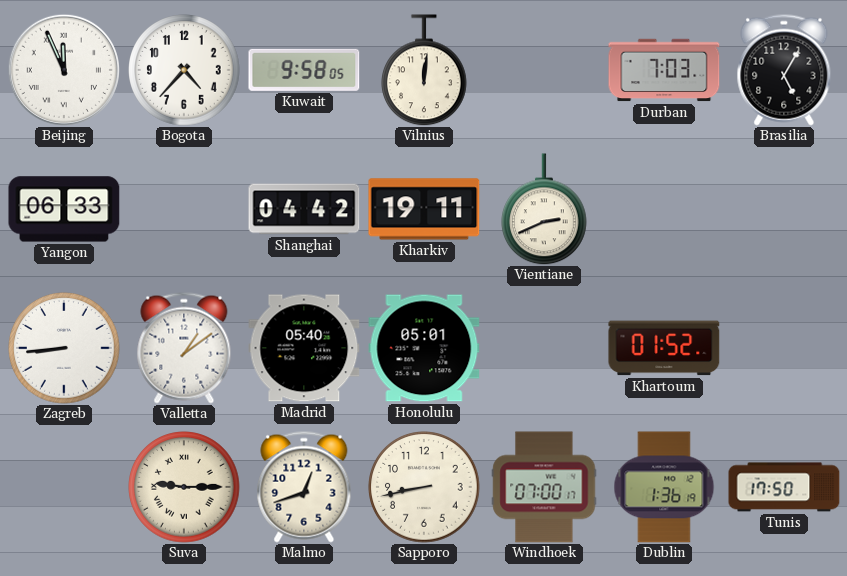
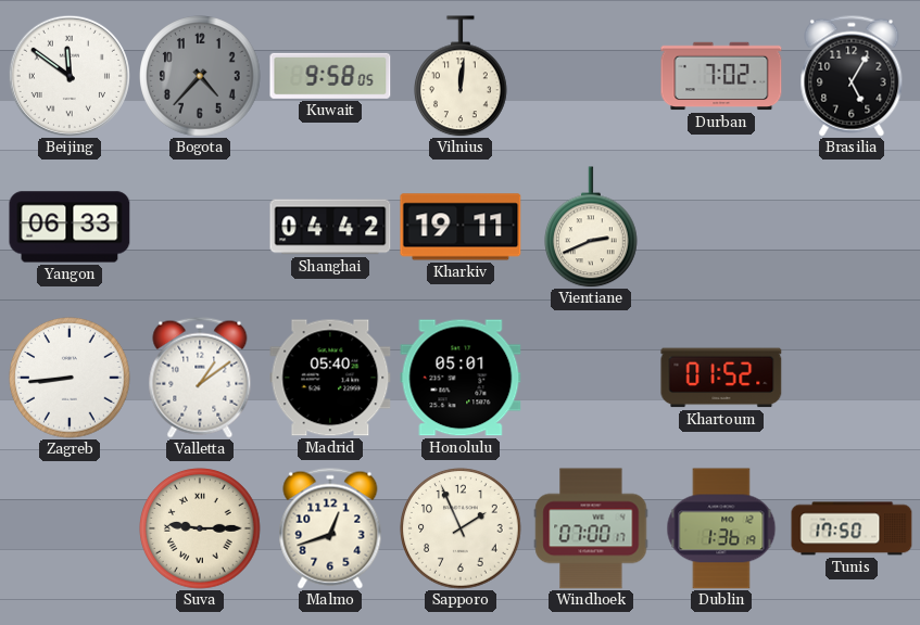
Beijing: 11:56 -> 11:51 (70, 76)
Bogota dial: white -> grey (200, 76)
Durban: 7:03 -> 7:02 (721, 76)
Sapporo: 8:43 -> 1:56 (461, 528)
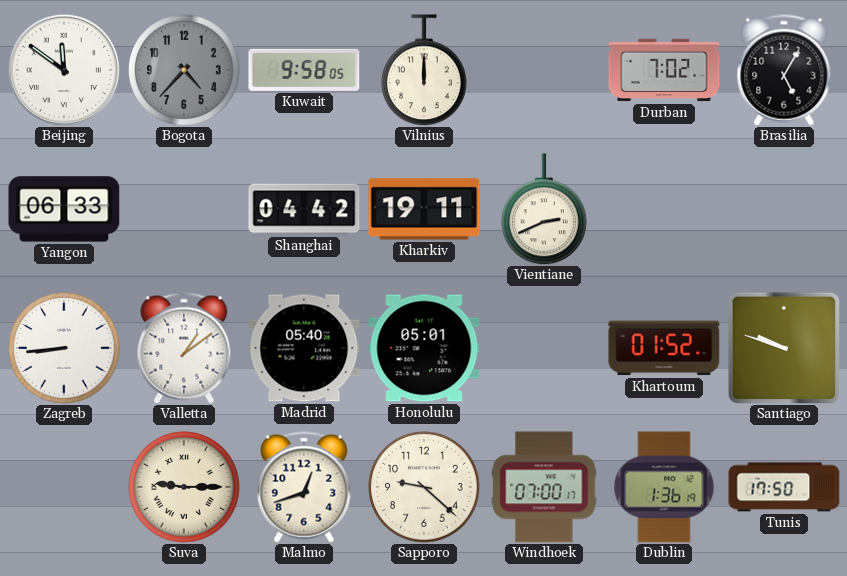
Vilnius: 12:01 -> 12:00 (425, 70)
Santiago: none -> 9:48 (784, 348)
Sapporo: 1:56 -> 9:22 (424, 487)
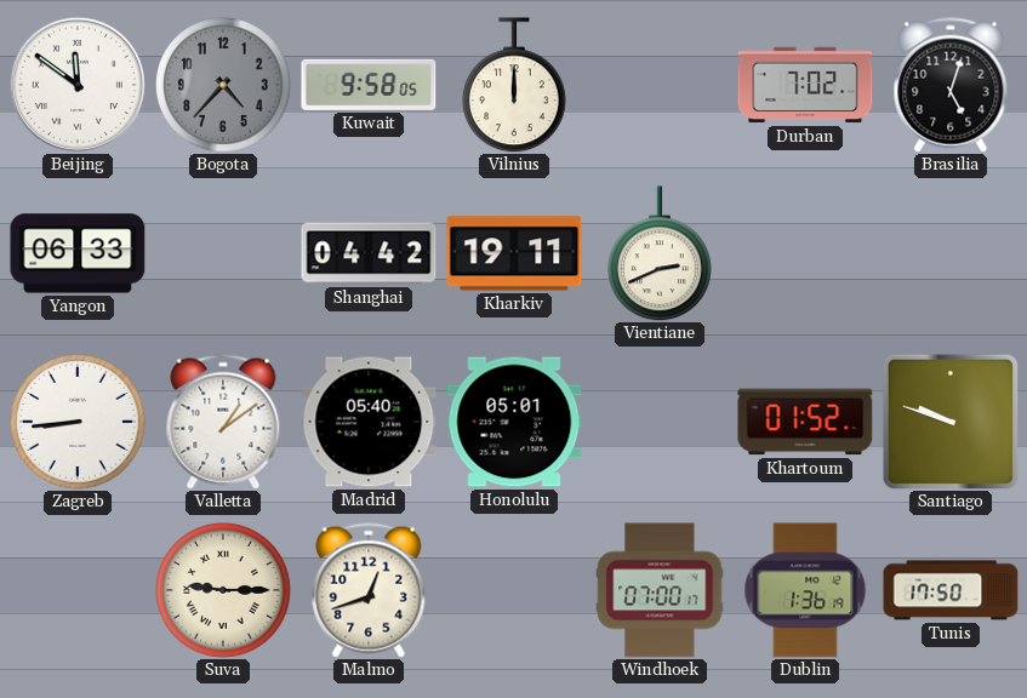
Brasilia: 5:05 -> 5:03 (951, 85)
Sapporo: 9:22 -> none (424, 487)
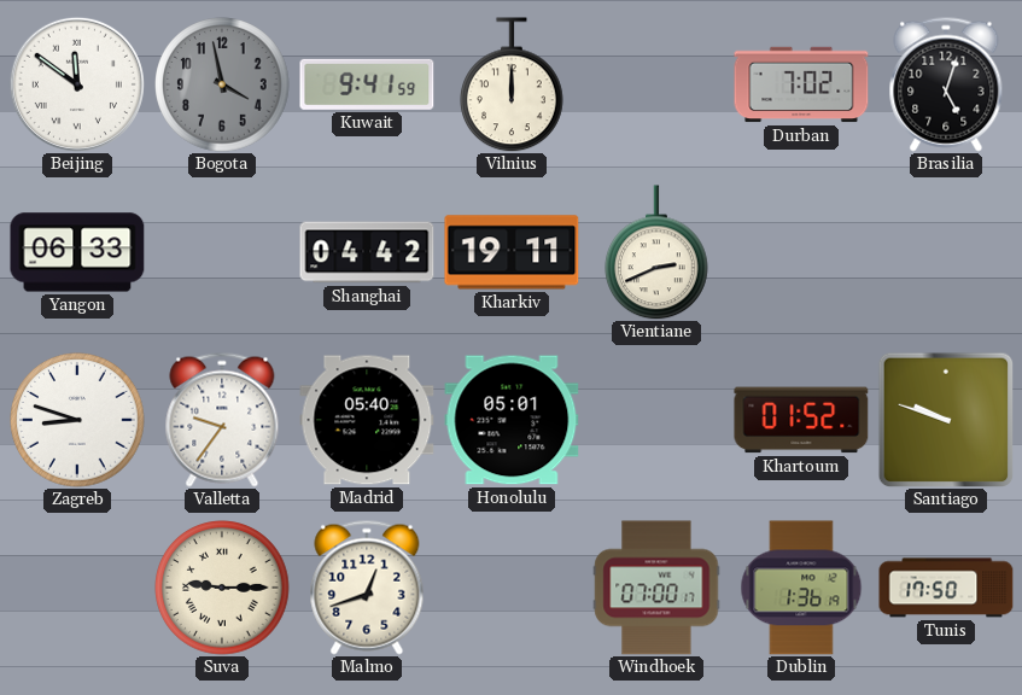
Bogota: 4:37 -> 3:58 (222, 84)
Kuwait: 9:58 -> 9:41 (367, 84)
Zagreb: 8:44 -> 8:48 (77, 420)
Valletta: 1:09 -> 9:36 (222, 420)
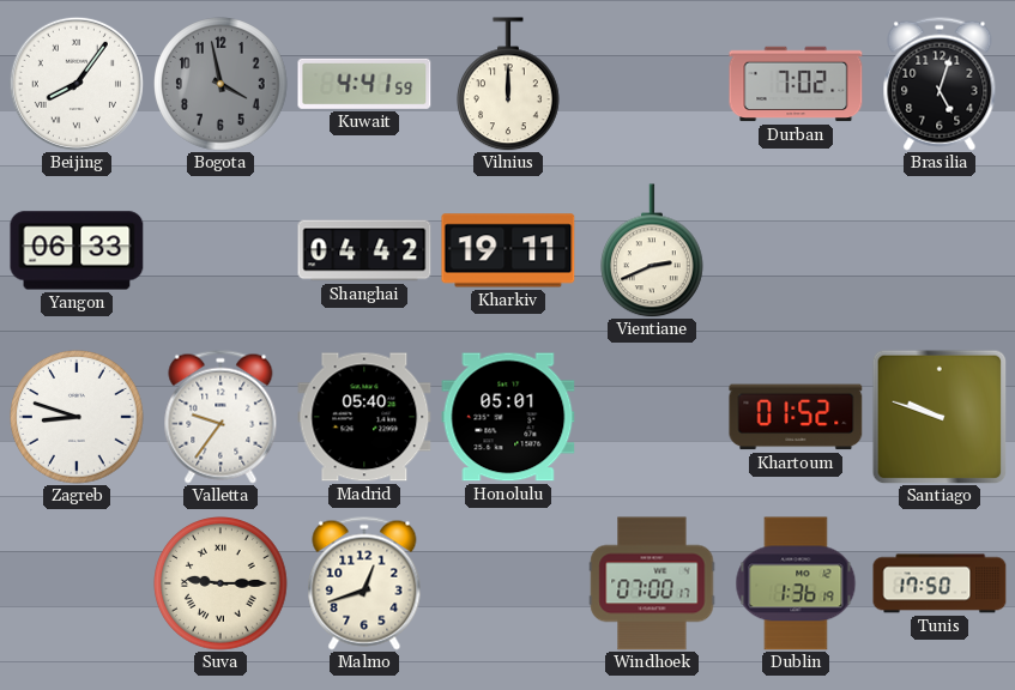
Beijing: 11:51 -> 8:06 (77, 84)
Kuwait: 9:41 -> 4:41 (364, 84)
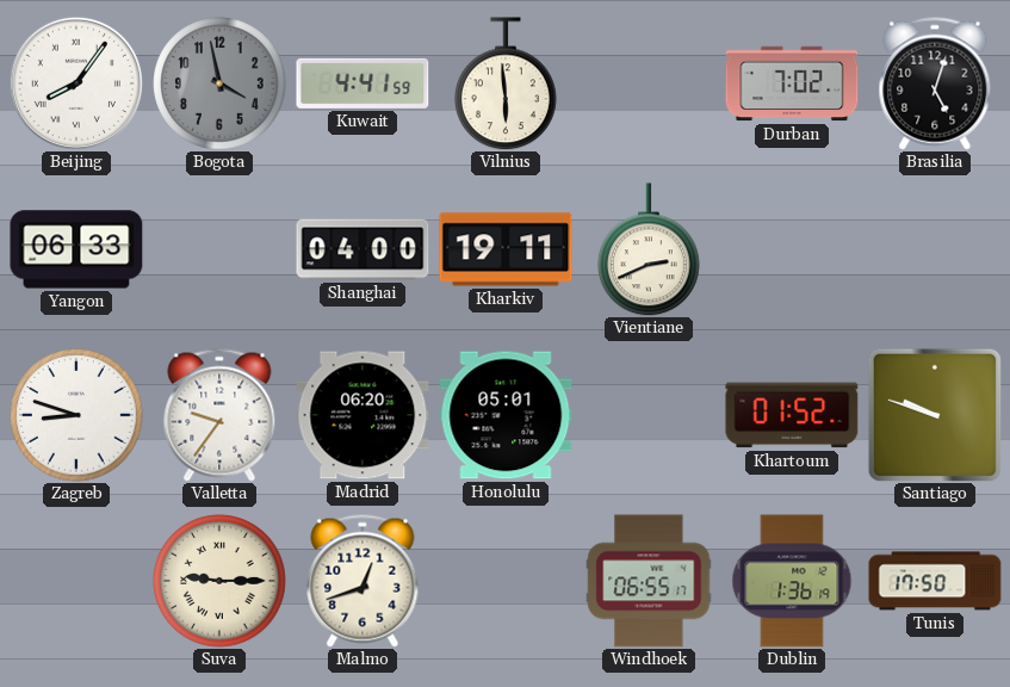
Vilnius: 12:00 -> 5:59 (507, 83)
Shanghai: 04:42 -> 04:00 (363, 249)
Madrid: 05:40 -> 06:20 (363, 415)
Windhoek: 07:00 -> 06:55 (649, 581)
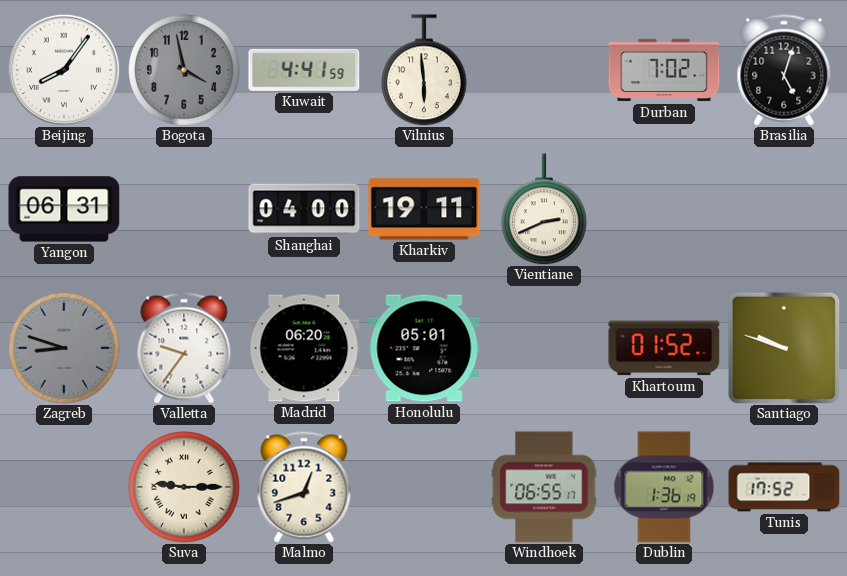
Yangon: 06:33 -> 06:31 (64, 209)
Zagreb dial: white -> grey (64, 348)
Tunis: 17:50 -> 17:52 (784, 487)
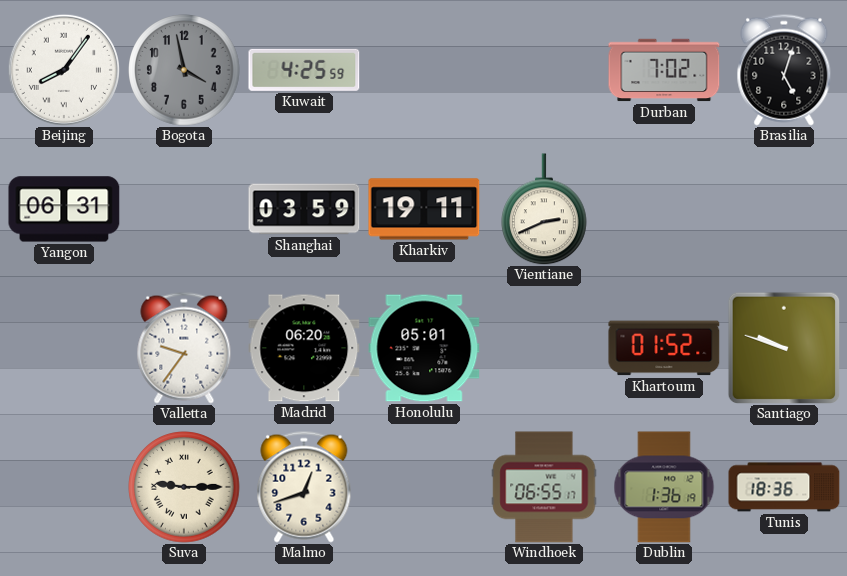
Kuwait: 4:41 -> 4:25 (304, 70)
Vilnius: 5:59 -> none (425, 70)
Shanghai: 04:00 -> 03:59 (304, 209)
Zagreb: 8:48 -> none (64, 348)
Tunis: 17:52 -> 18:36 (784, 487)
